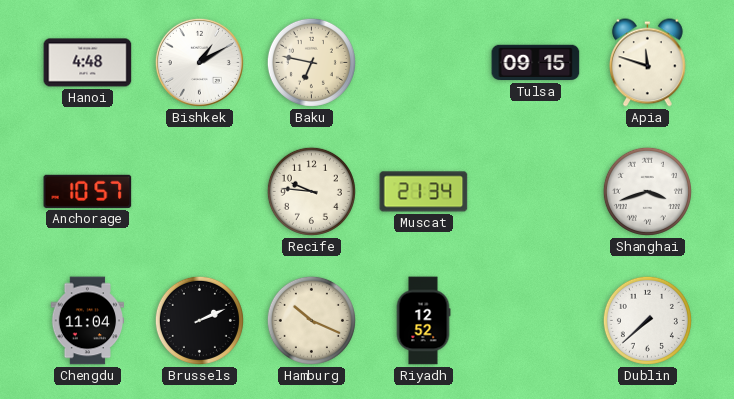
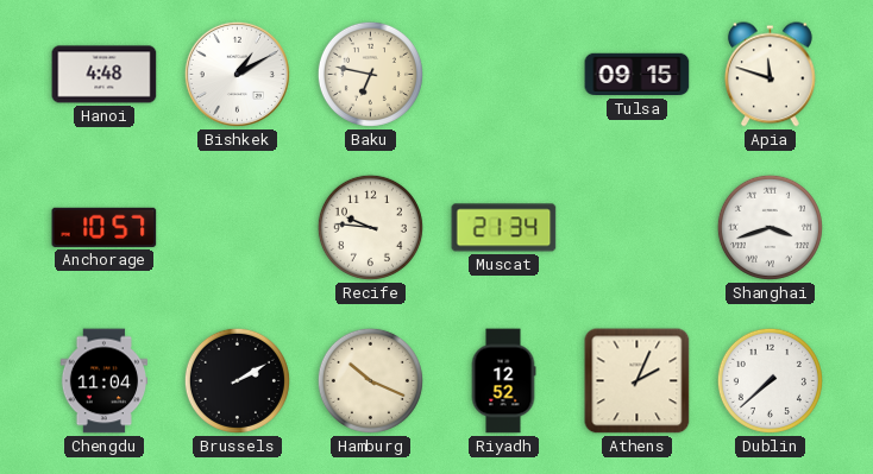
Brussels: 2:11 -> 2:10 (237, 380)
Athens: none -> 2:04 (638, 381)
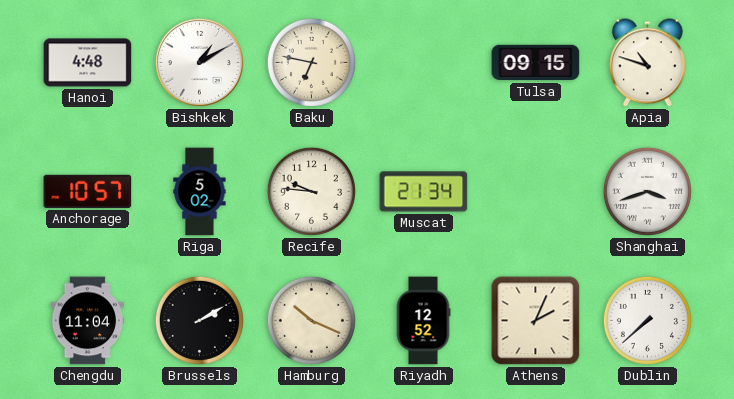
Apia: 11:48 -> 10:48 (648, 63)
Riga: none -> 5:02 (200, 192)
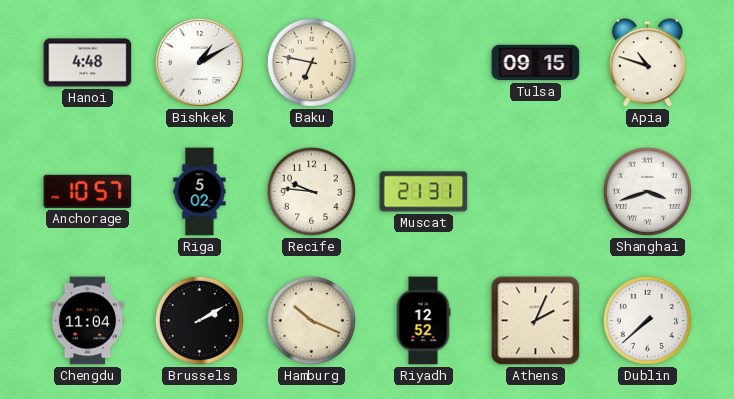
Muscat: 21:34 -> 21:31 (424, 192)
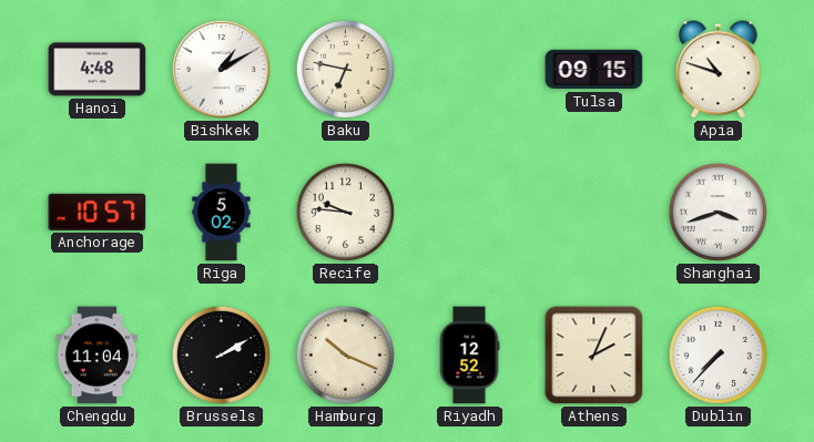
Muscat: 21:31 -> none (424, 192)
Dublin: 7:38 -> 7:37 (718, 354)
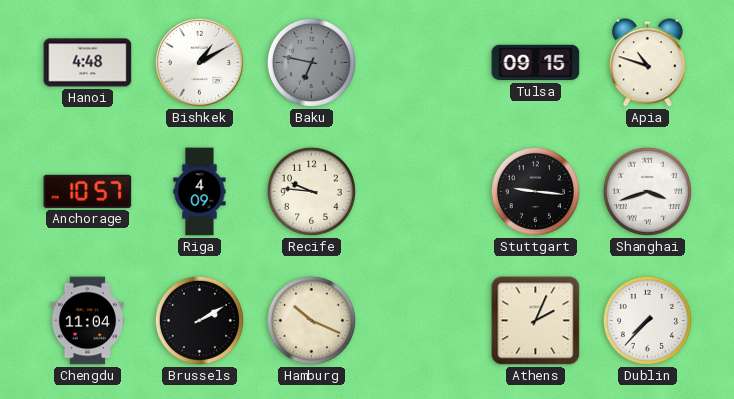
Baku dial: cream -> grey (311, 62)
Riga: 5:02 -> 4:09 (200, 192)
Stuttgart: none -> 9:16 (535, 191)
Riyadh: 12:52 -> none (469, 356)
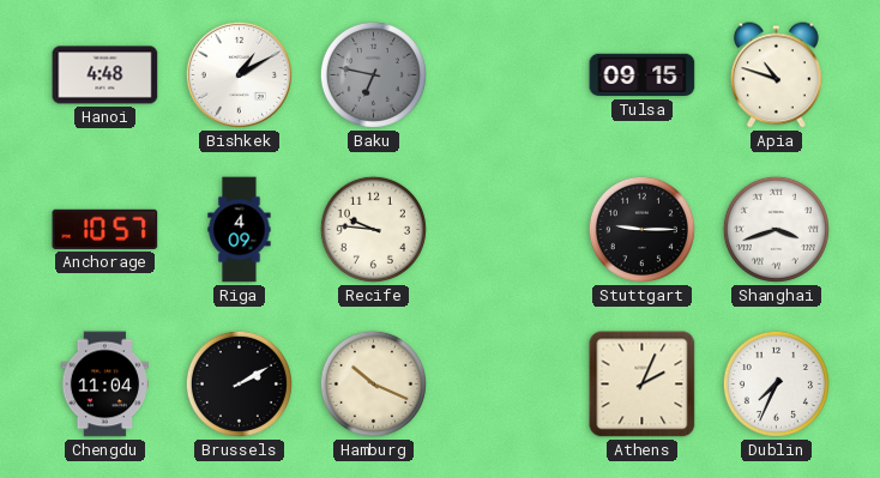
Stuttgart: 9:16 -> 9:15 (641, 229)
Dublin: 7:37 -> 7:34 (776, 383)
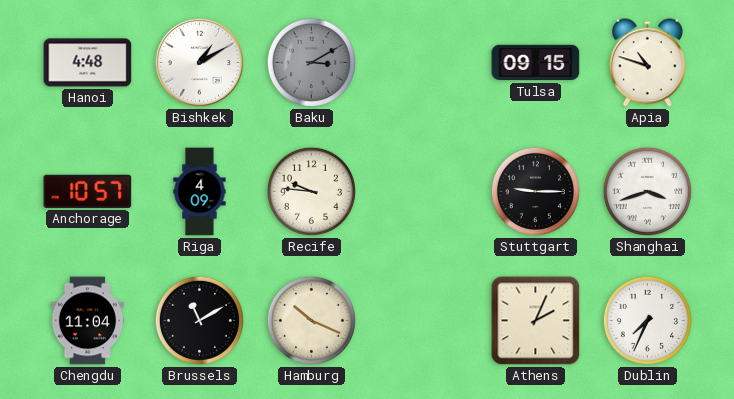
Baku: 6:47 -> 3:10 (311, 62)
Brussels: 2:10 -> 11:10 (199, 320)
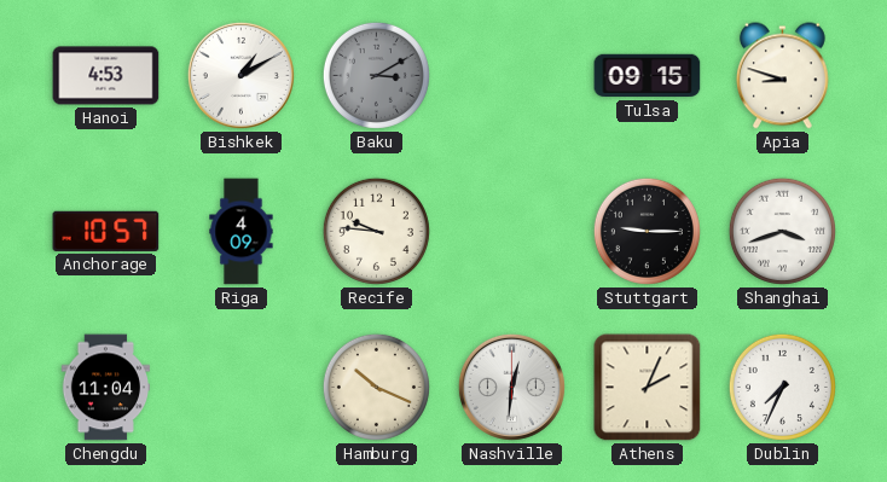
Hanoi: 4:48 -> 4:53 (106, 76)
Apia: 10:48 -> 8:48 (783, 76)
Brussels: 11:10 -> none (199, 320)
Nashville: none -> 12:31 (511, 387)
